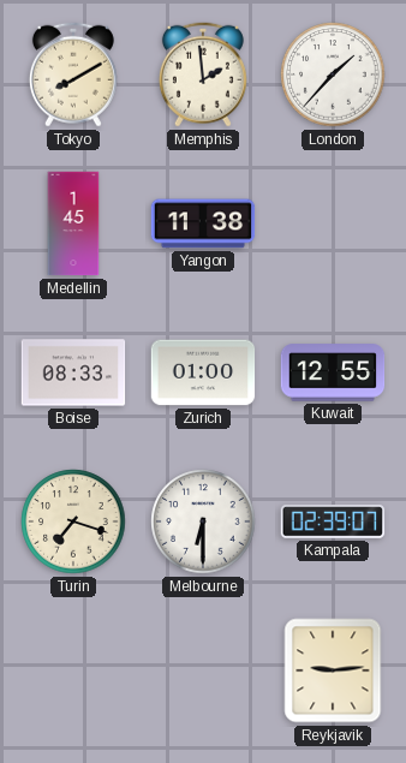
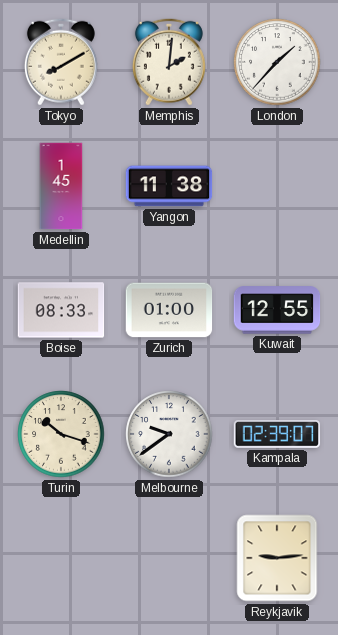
Memphis: 1:59 -> 2:01 (169, 62)
Turin: 7:18 -> 10:18 (61, 434)
Melbourne: 6:30 -> 9:39 (169, 434)
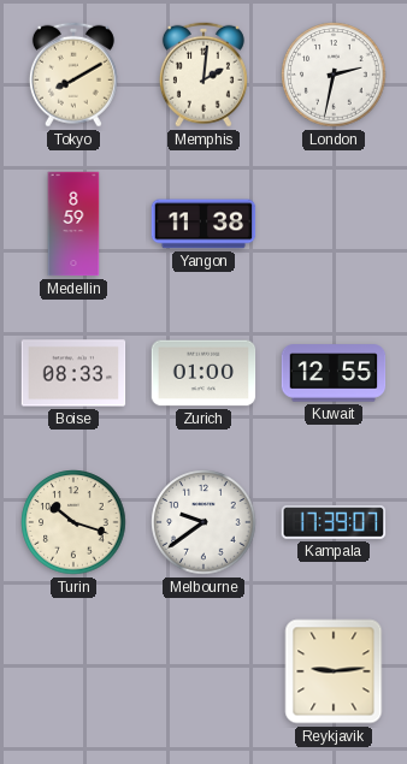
London: 1:37 -> 2:32 (334, 75)
Medellin: 1:45 -> 8:59 (73, 224)
Kampala: 02:39 -> 17:39 (334, 522)
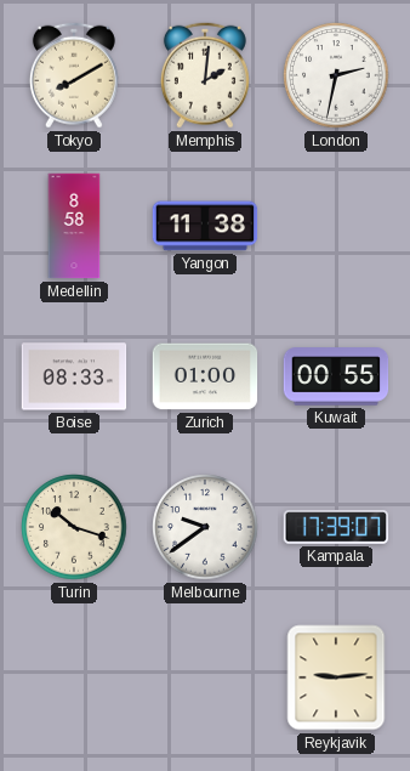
Medellin: 8:59 -> 8:58 (74, 226)
Kuwait: 12:55 -> 00:55 (336, 376)
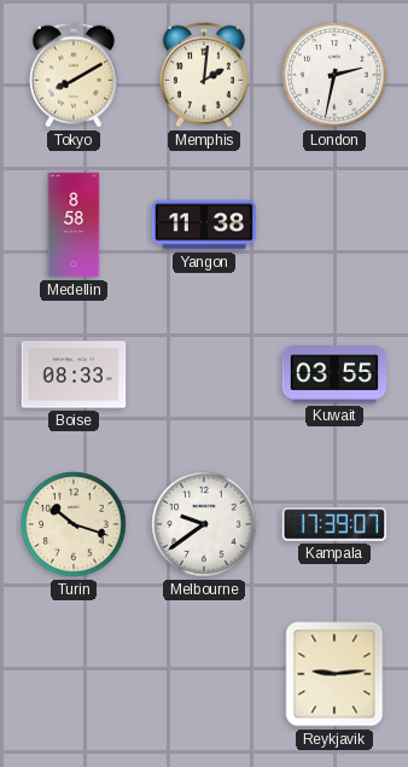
Zurich: 01:00 -> none (205, 376)
Kuwait: 00:55 -> 03:55 (334, 374)
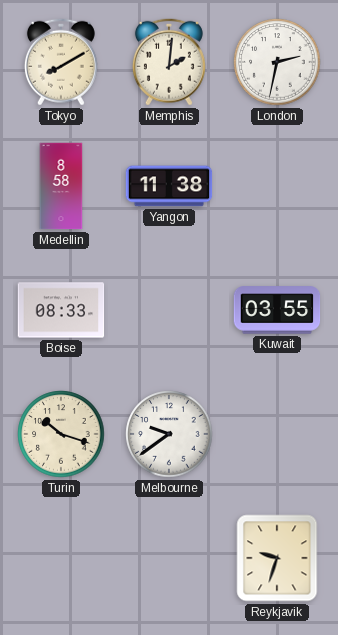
Kampala: 17:39 -> none (334, 524)
Reykjavik: 9:14 -> 9:33 (277, 558)
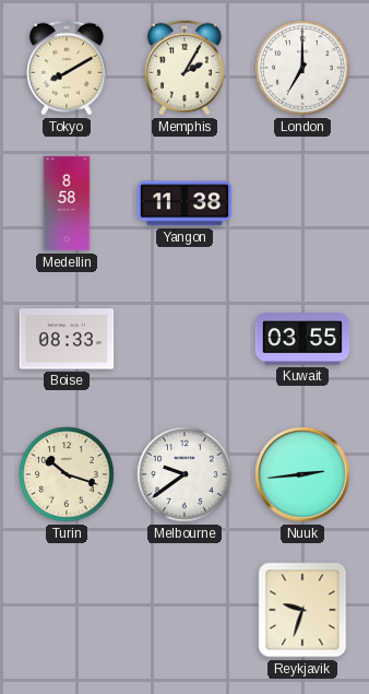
Memphis: 2:01 -> 2:05 (184, 68)
London: 2:32 -> 7:00 (302, 68)
Nuuk: none -> 2:44 (302, 474)
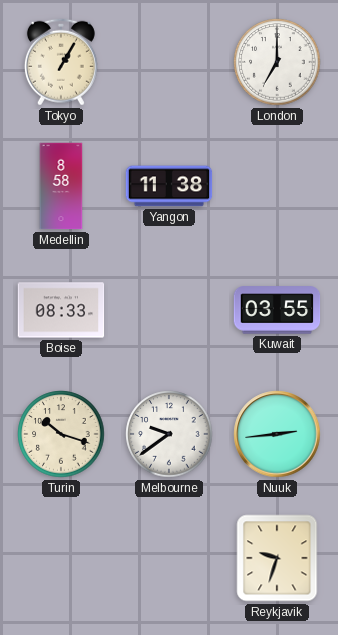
Tokyo: 8:10 -> 1:05 (61, 62)
Memphis: 2:05 -> none (184, 68)
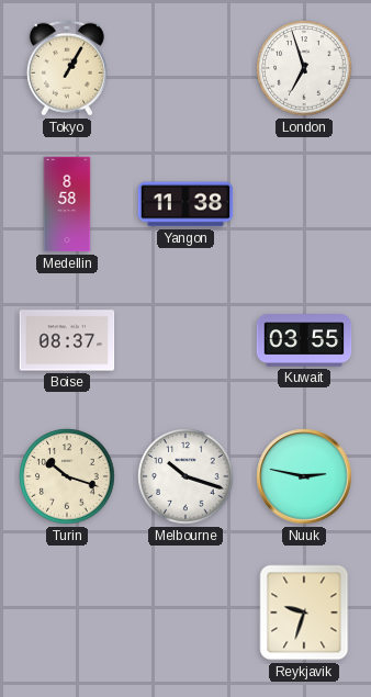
London: 7:00 -> 6:57 (304, 68)
Boise: 08:33 -> 08:37 (67, 340)
Melbourne: 9:39 -> 10:18 (185, 476)
Nuuk: 2:44 -> 2:47 (304, 476)
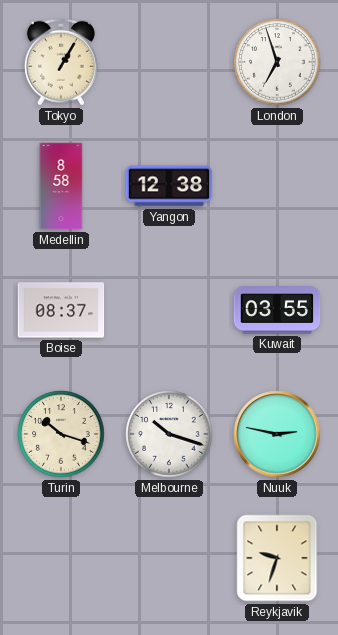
Yangon: 11:38 -> 12:38 (169, 186)
